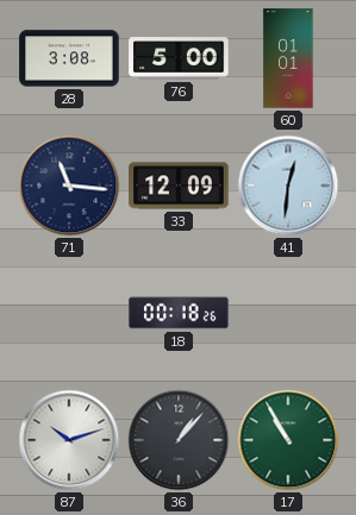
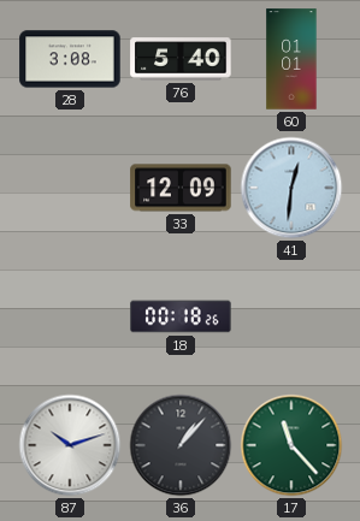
76: 5:00 -> 5:40 (181, 59)
71: 11:16 -> none (69, 186)
17: 10:55 -> 11:23 (291, 445)
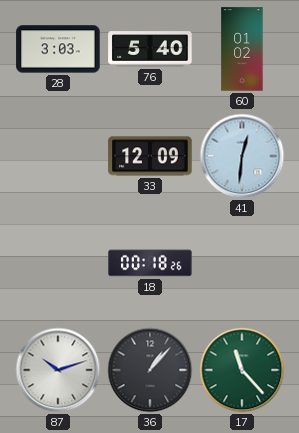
28: 3:08 -> 3:03 (58, 49)
60: 01:01 -> 01:02 (242, 49)
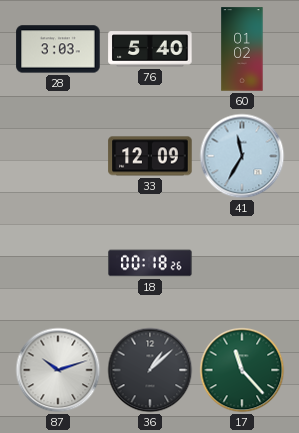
41: 12:31 -> 11:35 (242, 156)
36: 1:07 -> 1:08 (150, 370)
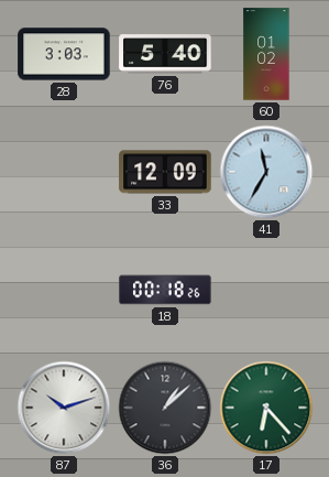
17: 11:23 -> 6:23 (266, 408)
